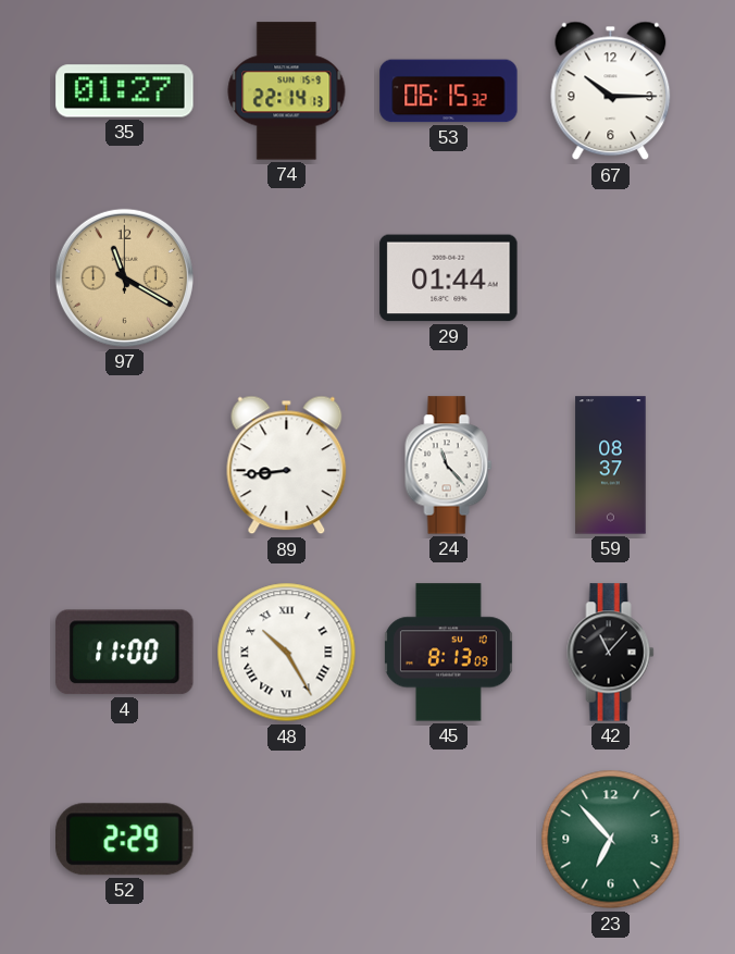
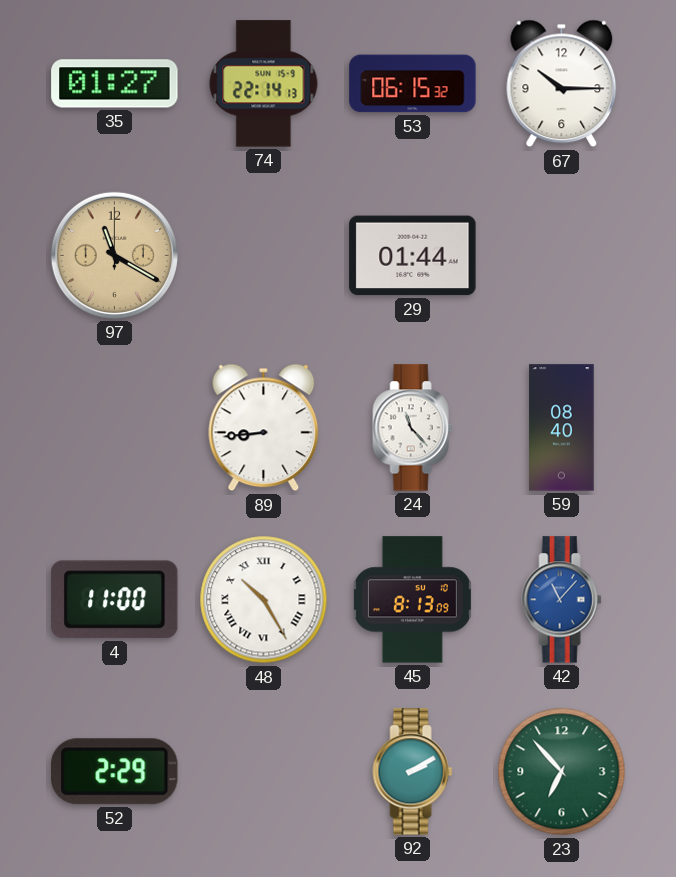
59: 08:37 -> 08:40 (562, 428)
42 dial: black -> blue (562, 600)
92: none -> 2:10 (413, 772)
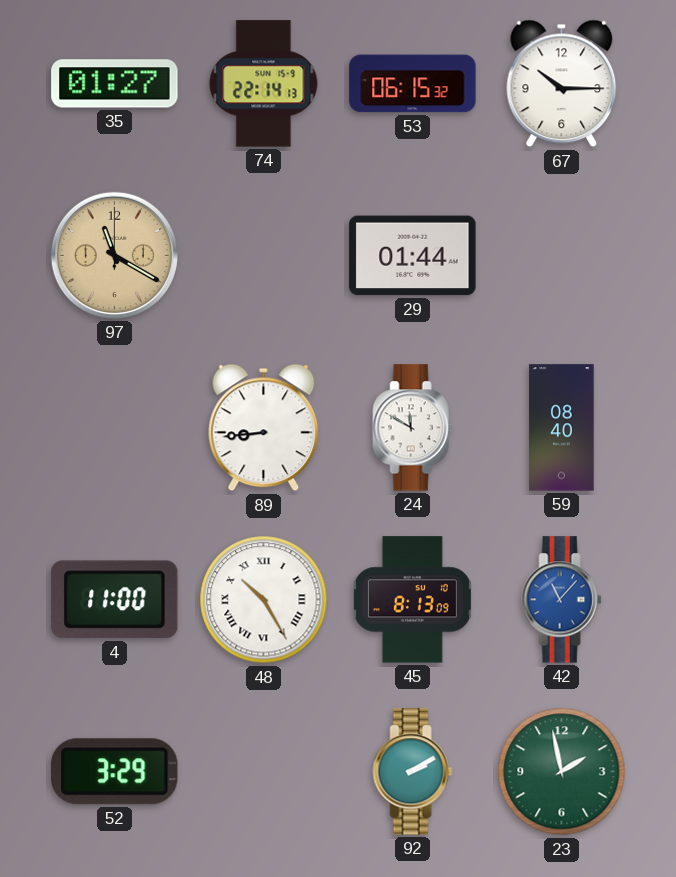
24: 11:23 -> 11:50 (413, 428)
52: 2:29 -> 3:29 (115, 772)
23: 6:53 -> 1:58 (562, 772)
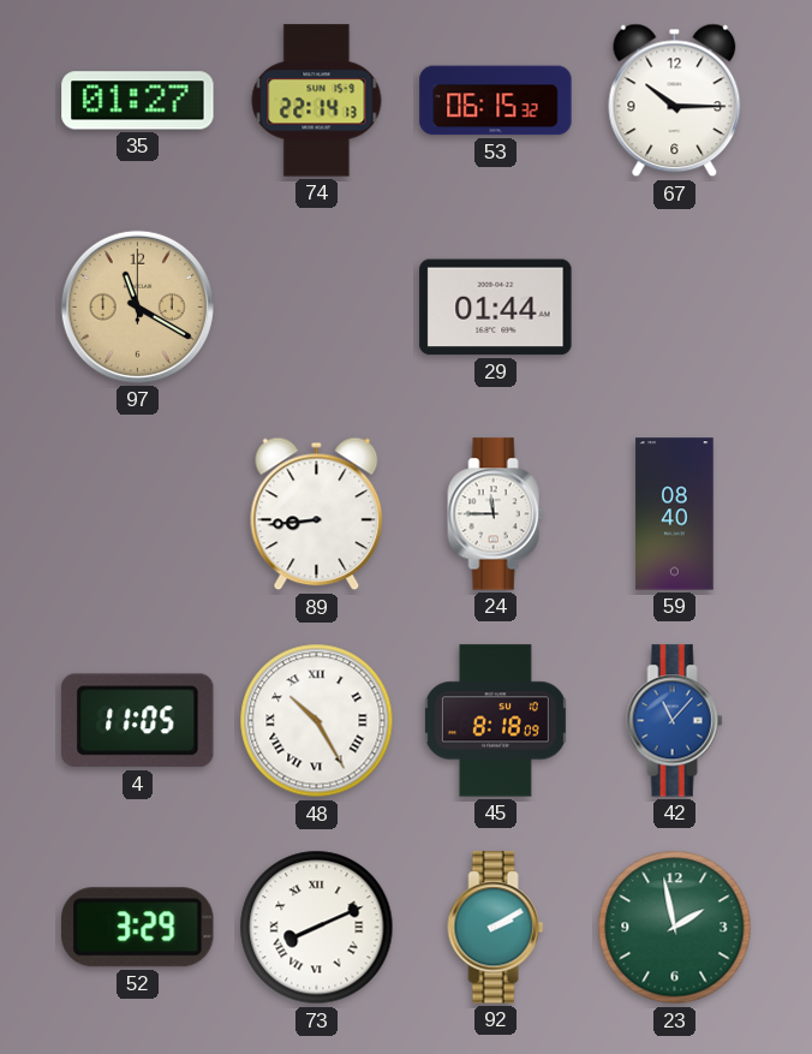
24: 11:50 -> 11:45 (496, 514)
4: 11:00 -> 11:05 (138, 721)
45: 8:13 -> 8:18 (495, 721)
73: none -> 8:11 (317, 928)
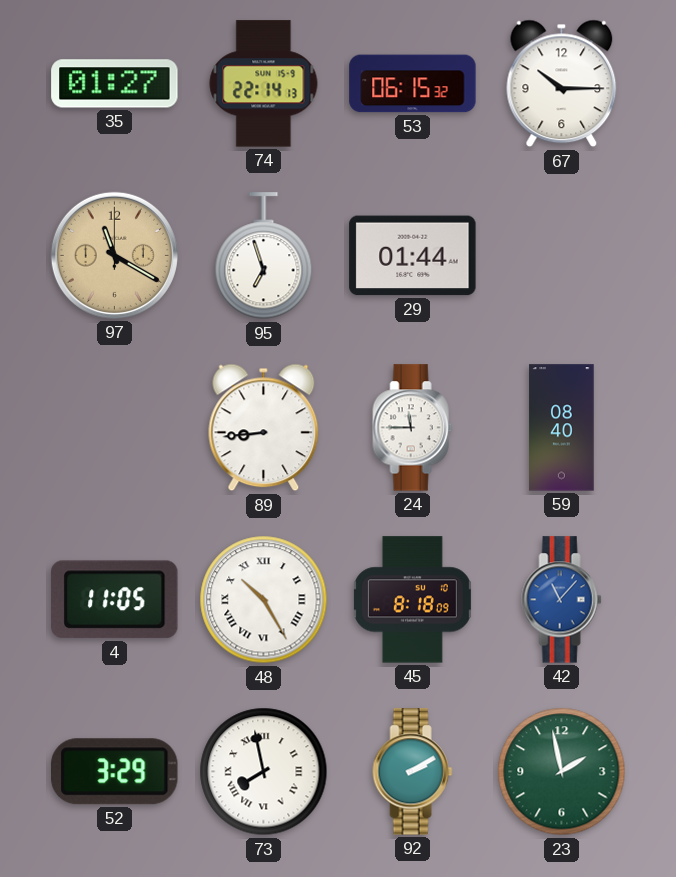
95: none -> 6:57 (264, 256)
73: 8:11 -> 7:58 (264, 772)
